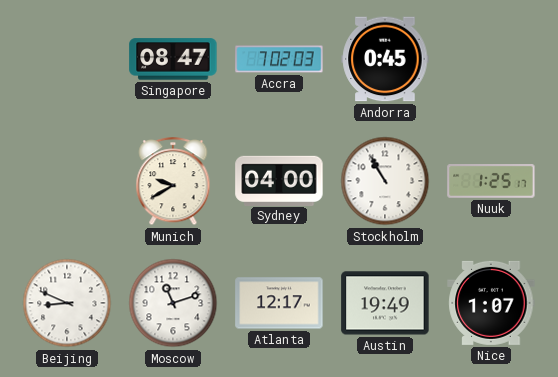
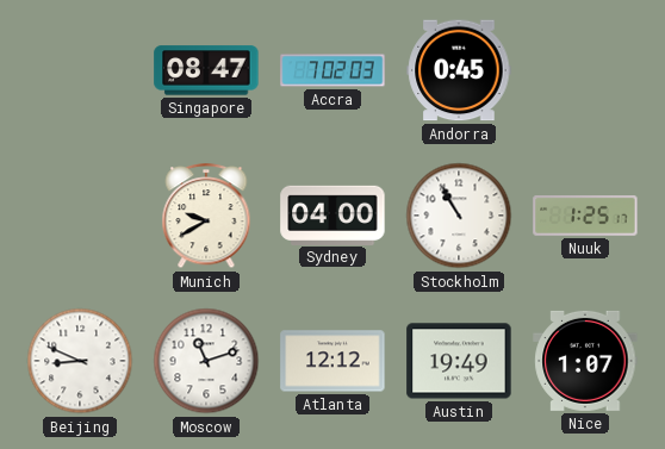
Atlanta: 12:17 -> 12:12 (332, 361)
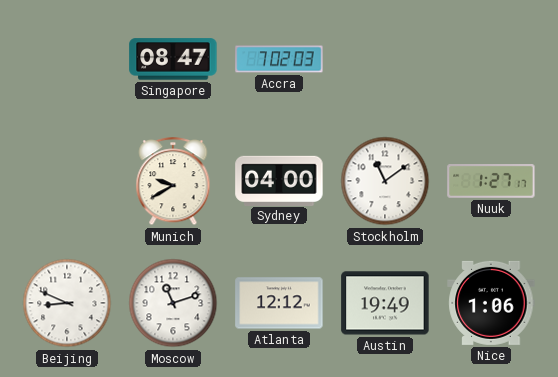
Andorra: 0:45 -> none (459, 70)
Stockholm: 10:55 -> 11:09 (385, 181)
Nuuk: 1:25 -> 1:27 (491, 182)
Nice: 1:07 -> 1:06 (491, 303)
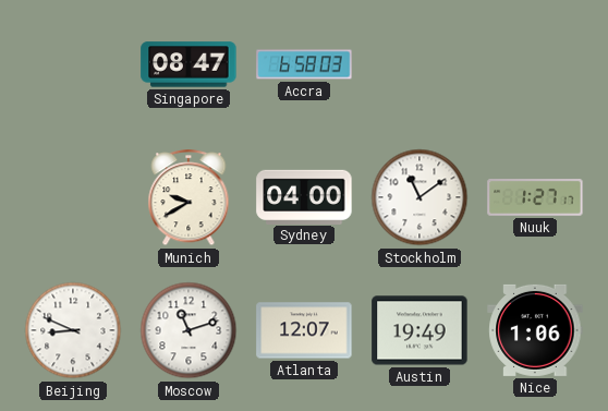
Accra: 7:02 -> 6:58 (304, 64)
Atlanta: 12:12 -> 12:07 (304, 330)
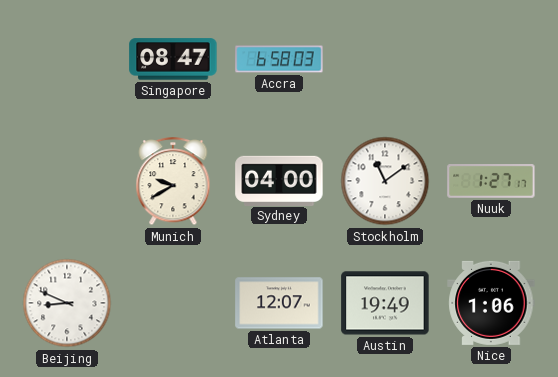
Moscow: 11:12 -> none (189, 330)
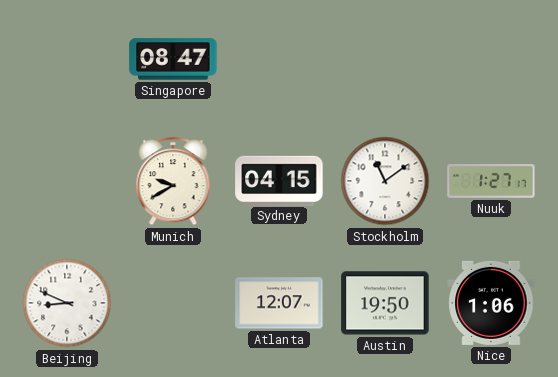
Accra: 6:58 -> none (279, 59)
Sydney: 04:00 -> 04:15 (279, 180)
Austin: 19:49 -> 19:50 (385, 303)
